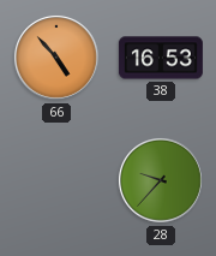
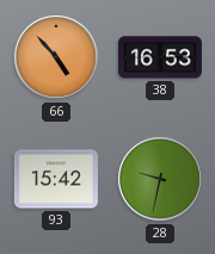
93: none -> 15:42 (56, 179)
28: 9:37 -> 9:32 (160, 179)
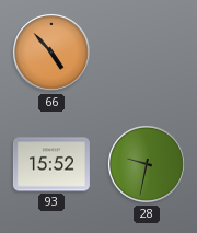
38: 16:53 -> none (160, 57)
93: 15:42 -> 15:52 (51, 164)
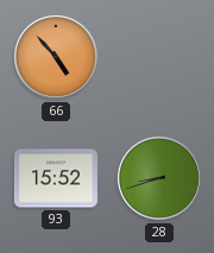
28: 9:32 -> 8:42 (159, 178)
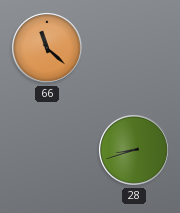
66: 4:53 -> 11:22 (47, 48)
93: 15:52 -> none (56, 178)
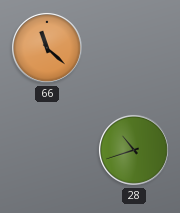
28: 8:42 -> 10:42 (134, 150)
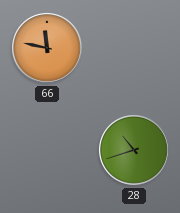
66: 11:22 -> 11:47 (47, 48)
